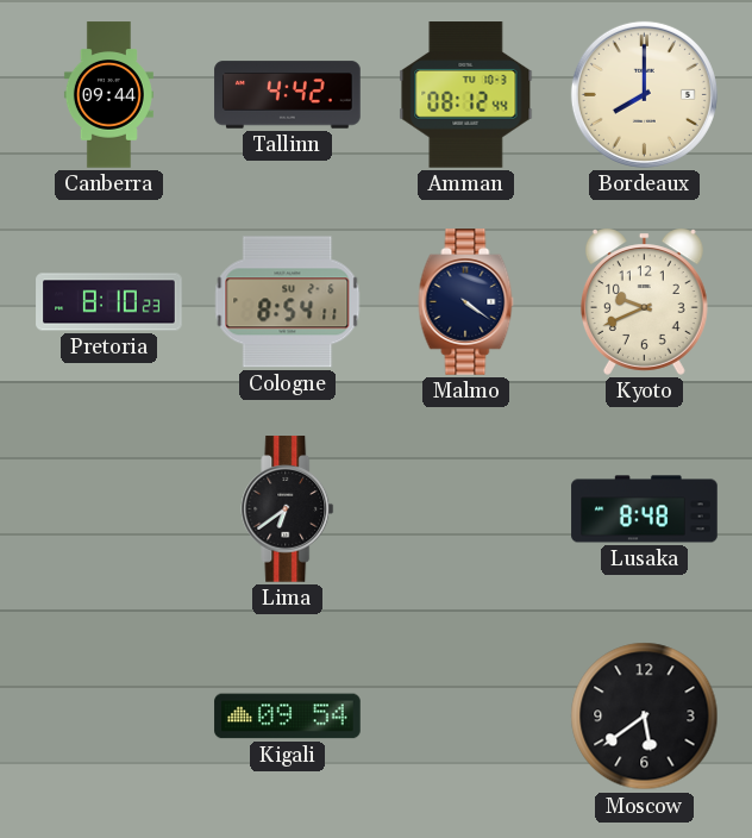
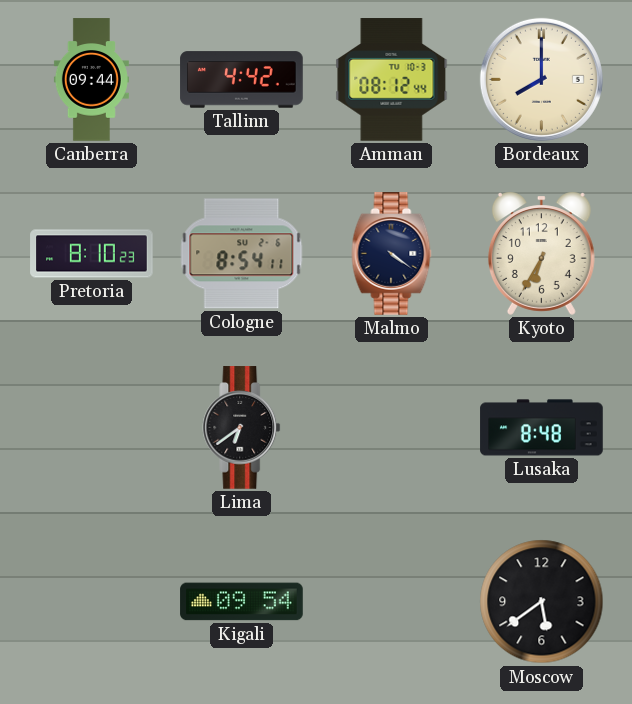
Kyoto: 9:41 -> 6:35 (541, 253)
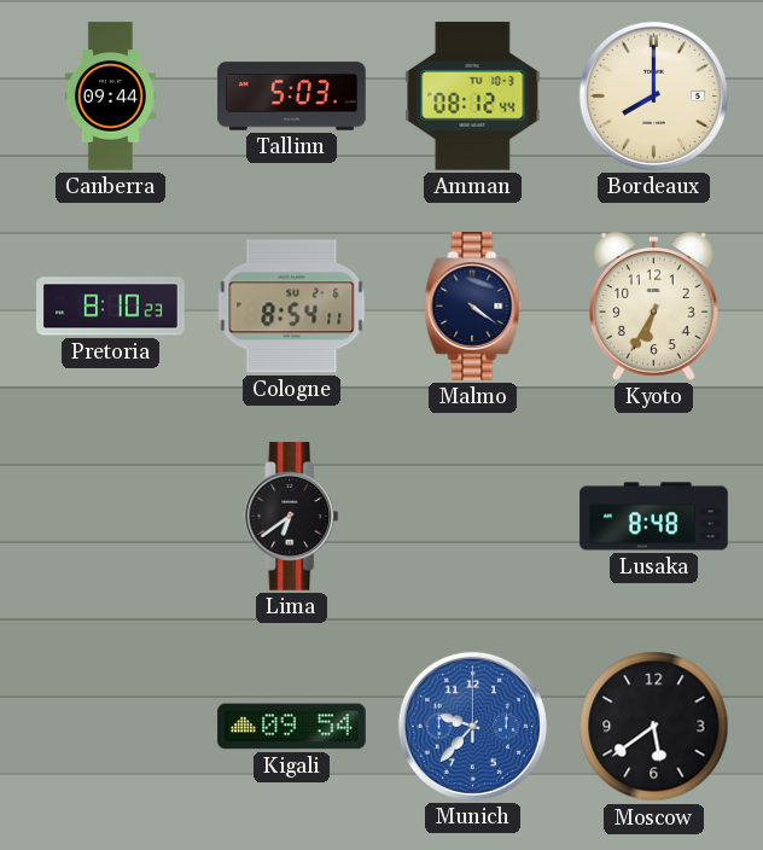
Tallinn: 4:42 -> 5:03 (292, 97)
Munich: none -> 9:37 (472, 726)
